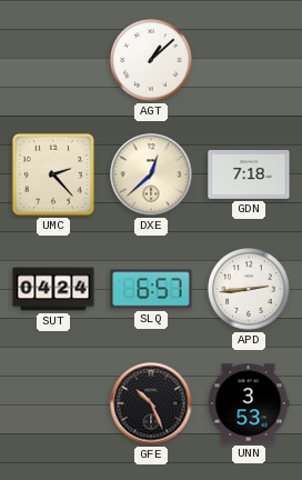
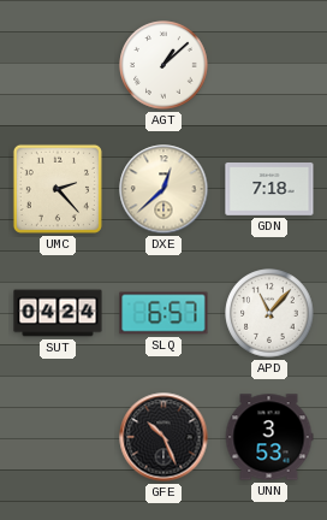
APD: 2:44 -> 11:07 (269, 313)
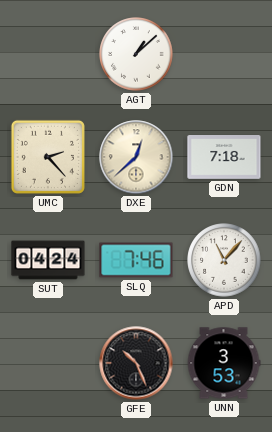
SLQ: 6:57 -> 7:46 (136, 260)
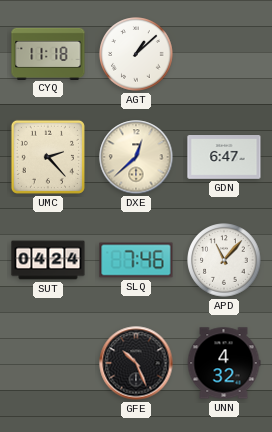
CYQ: none -> 11:18 (48, 53)
GDN: 7:18 -> 6:47 (224, 158)
UNN: 3:53 -> 4:32 (224, 363)
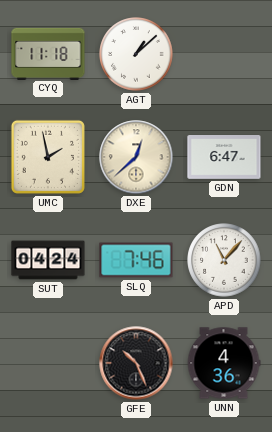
UMC: 2:23 -> 1:58 (48, 157)
UNN: 4:32 -> 4:36 (224, 363)
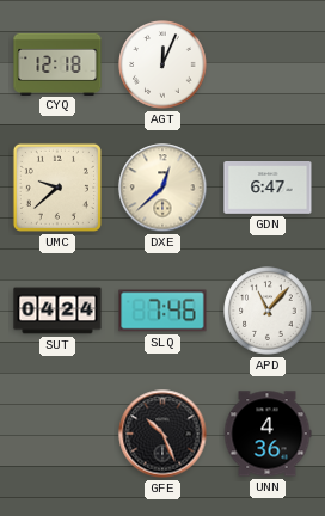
CYQ: 11:18 -> 12:18 (57, 63)
AGT: 1:08 -> 12:04 (162, 64)
UMC: 1:58 -> 9:38 (57, 188)
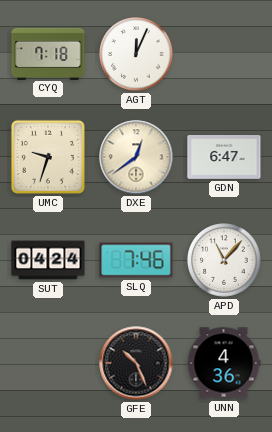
CYQ: 12:18 -> 7:18 (48, 53)
UMC: 9:38 -> 9:33 (48, 157)
DXE: 12:38 -> 12:39 (136, 157)
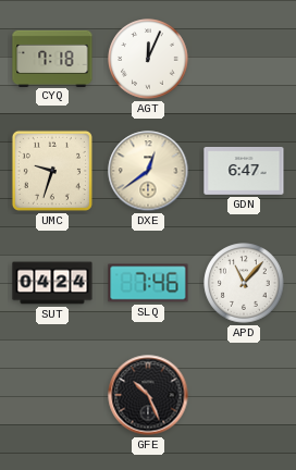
UNN: 4:36 -> none (224, 363)
